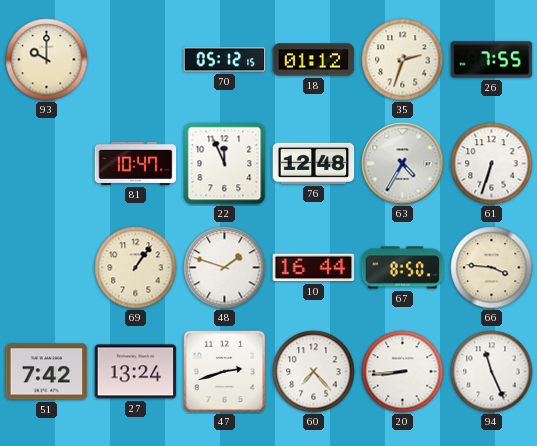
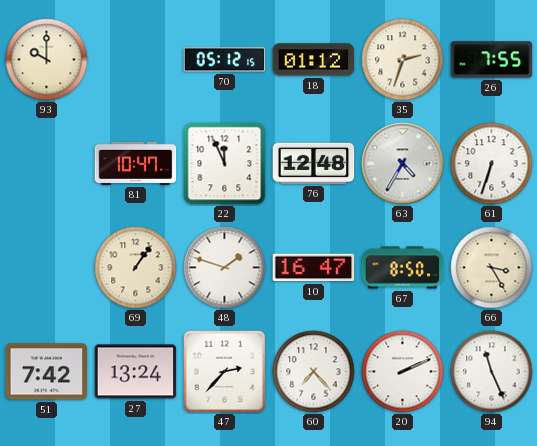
10: 16:44 -> 16:47 (314, 268)
66: 3:46 -> 3:25 (492, 268)
47: 2:42 -> 2:37 (224, 371)
20: 8:44 -> 2:11 (403, 372)
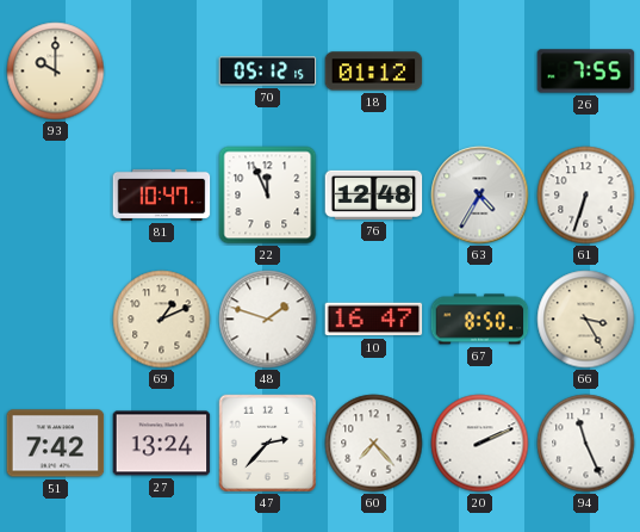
35: 2:33 -> none (403, 60)
69: 1:06 -> 1:11 (162, 320)
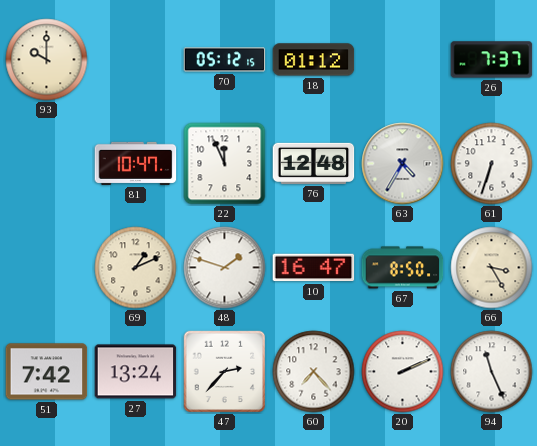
26: 7:55 -> 7:37 (492, 60)
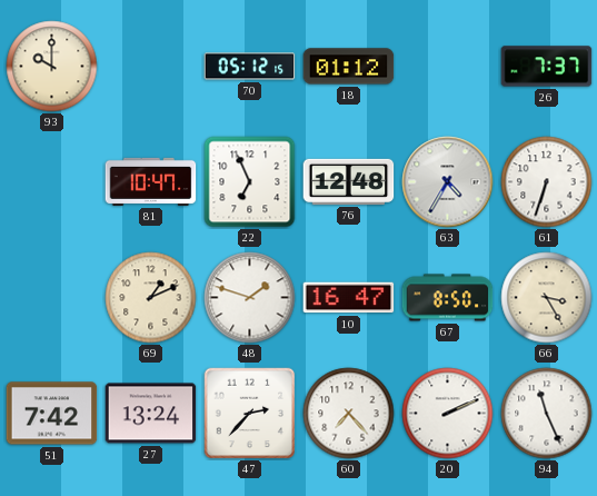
22: 11:56 -> 6:56 (250, 182)
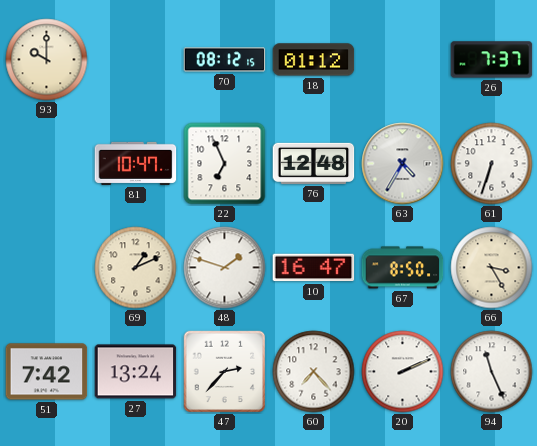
70: 05:12 -> 08:12 (225, 60)
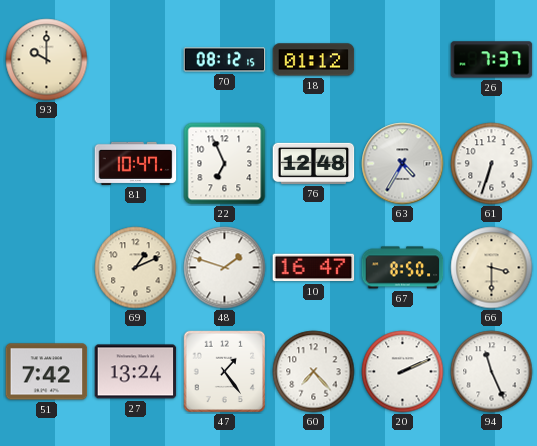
66: 3:25 -> 3:30 (492, 268)
47: 2:37 -> 1:24 (224, 371)
